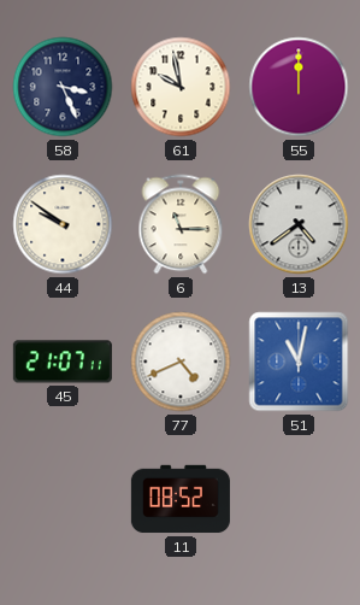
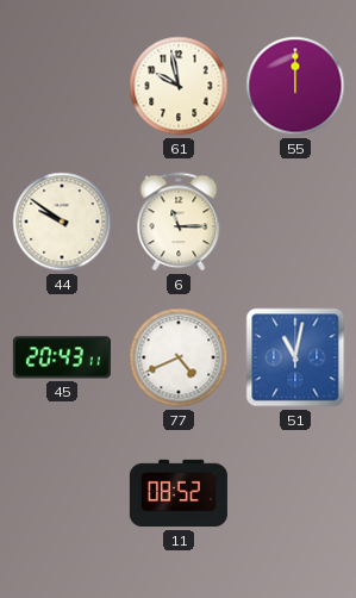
58: 3:26 -> none (63, 87)
13: 4:39 -> none (299, 224)
45: 21:07 -> 20:43 (62, 357)
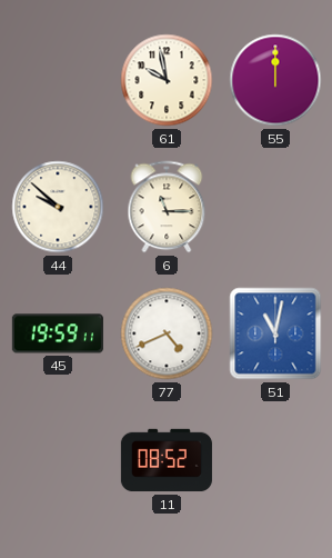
44: 9:51 -> 9:52 (58, 207)
45: 20:43 -> 19:59 (58, 333)
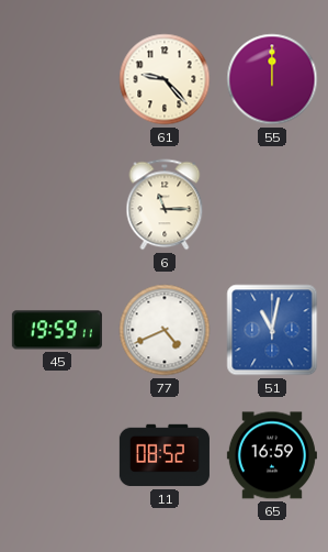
61: 9:58 -> 9:23 (165, 79)
44: 9:52 -> none (58, 207)
65: none -> 16:59 (272, 455)
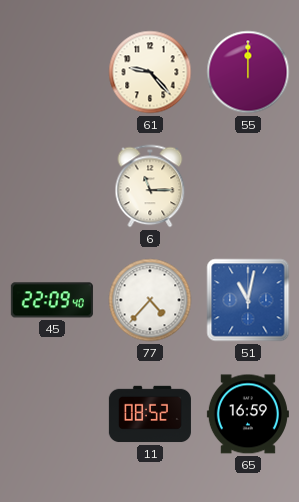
45: 19:59 -> 22:09 (52, 300)
77: 4:41 -> 4:37 (150, 300)
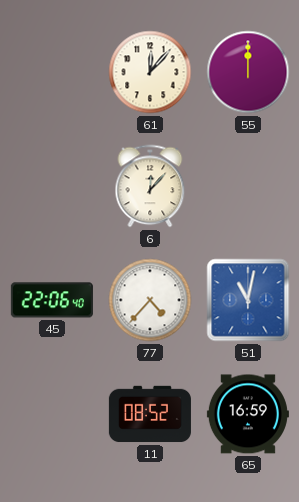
61: 9:23 -> 12:07 (150, 72)
6: 11:15 -> 12:07 (150, 186)
45: 22:09 -> 22:06 (52, 300)
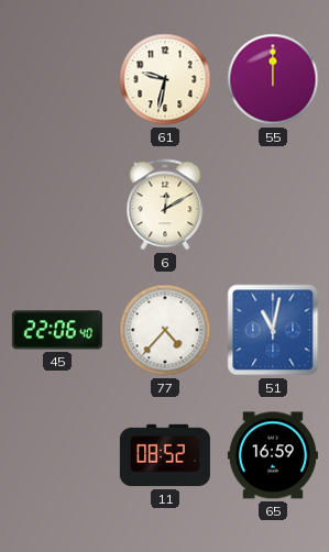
61: 12:07 -> 9:32 (165, 79)
6: 12:07 -> 12:10 (165, 205)
